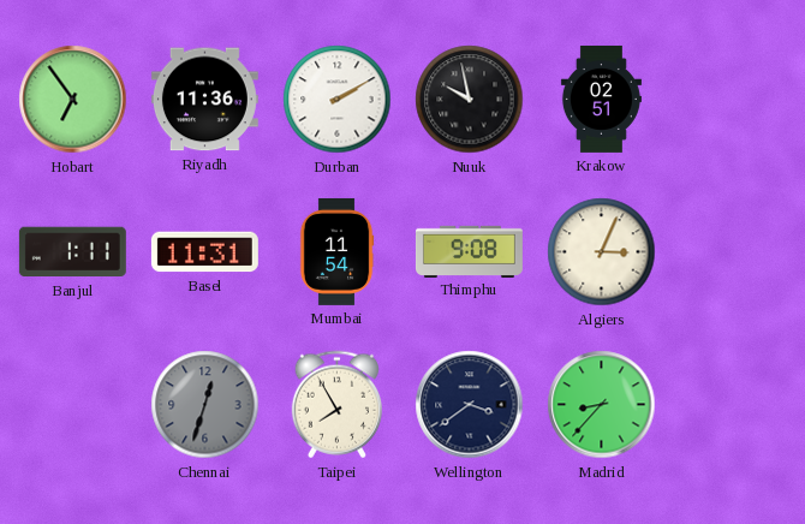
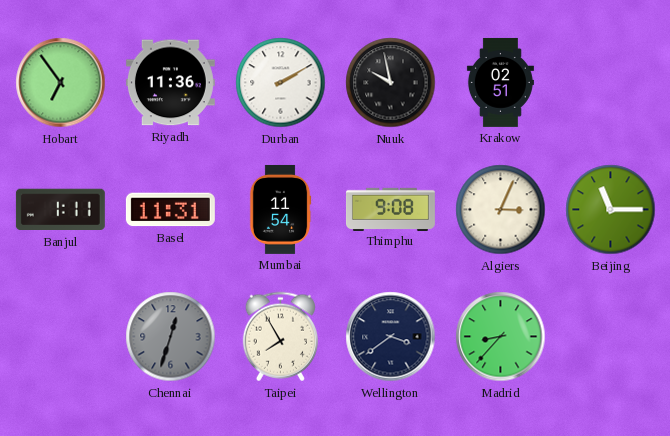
Beijing: none -> 11:15 (611, 210)
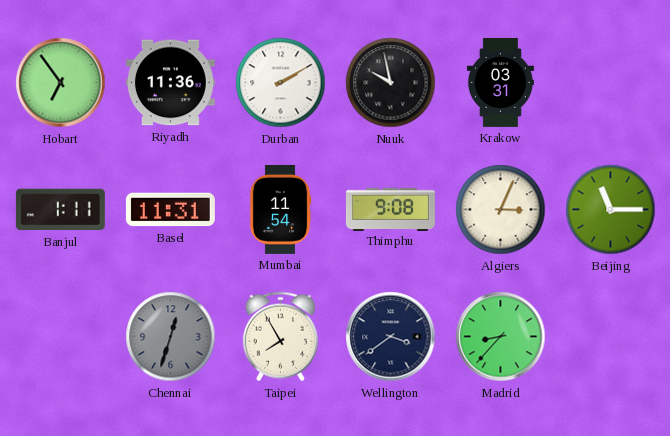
Krakow: 02:51 -> 03:31 (500, 82)
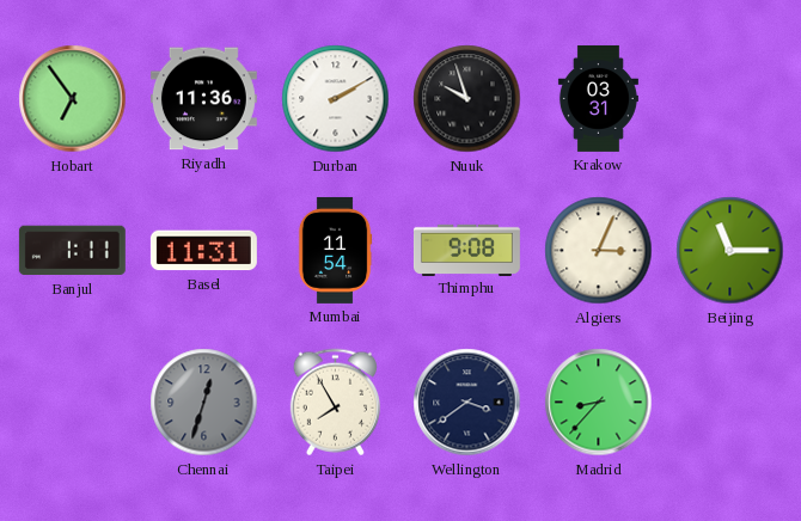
Nuuk: 9:58 -> 9:57 (467, 99)
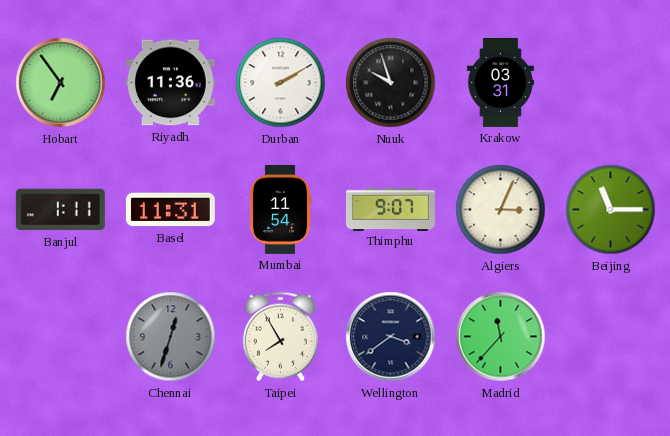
Thimphu: 9:08 -> 9:07 (390, 209)
Madrid: 8:37 -> 11:37 (501, 337)
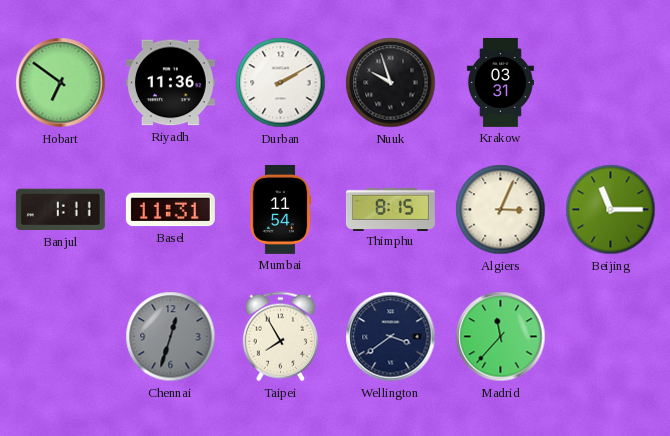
Hobart: 6:54 -> 6:51 (61, 83)
Thimphu: 9:07 -> 8:15 (390, 209)
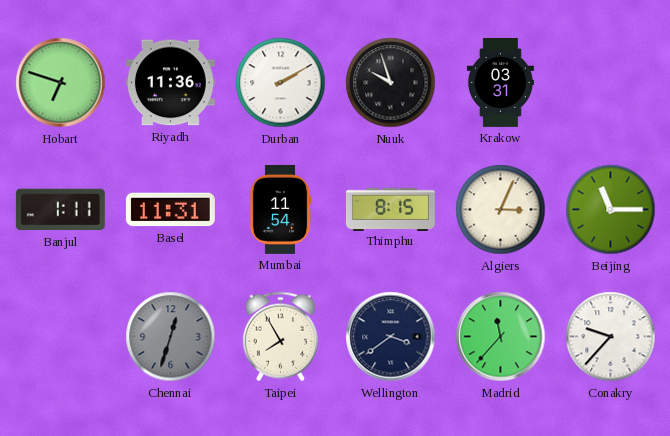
Hobart: 6:51 -> 6:48 (61, 83)
Conakry: none -> 9:37 (611, 337)
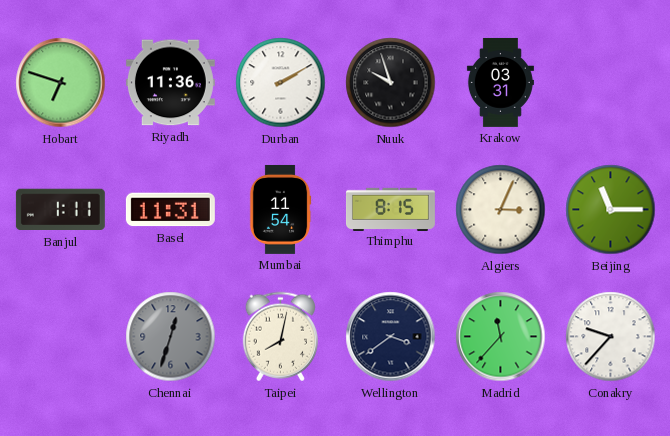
Taipei: 7:55 -> 8:02 (280, 337)
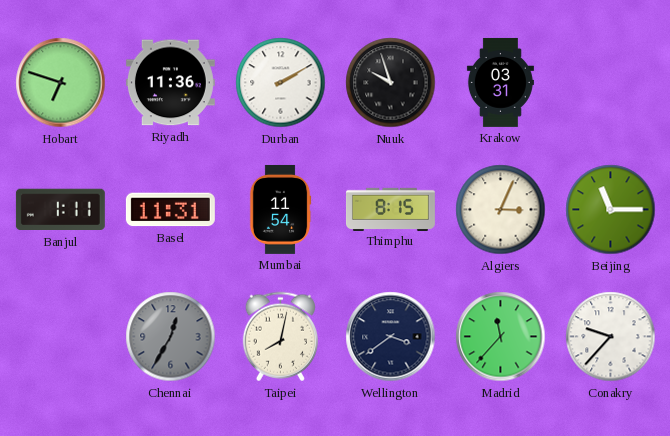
Chennai: 12:33 -> 12:35 (171, 337)
